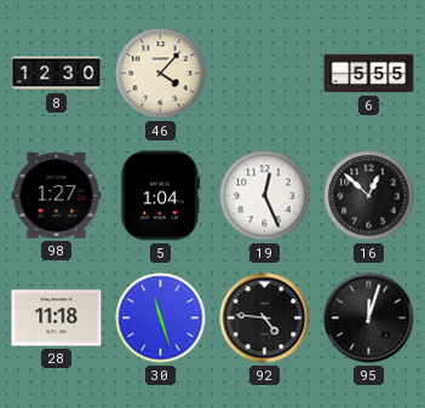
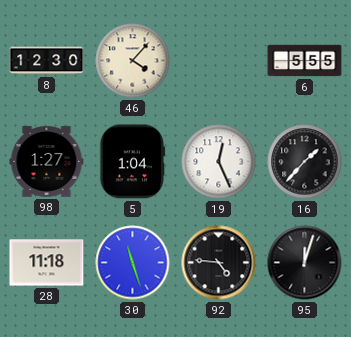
16: 12:52 -> 1:37 (305, 162)
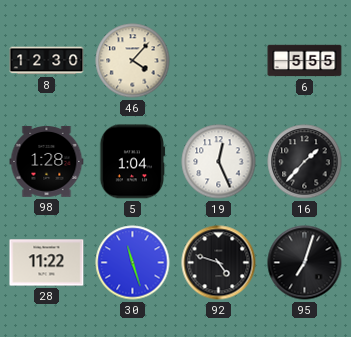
98: 1:27 -> 1:28 (47, 162)
28: 11:18 -> 11:22 (47, 263)
92: 4:46 -> 4:48 (219, 263)
95: 12:03 -> 7:03 (305, 263)
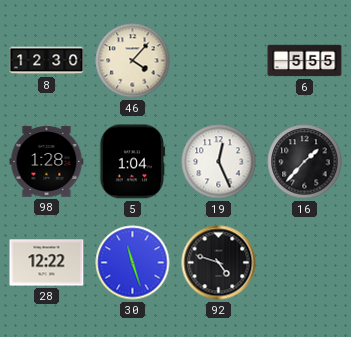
28: 11:22 -> 12:22 (47, 263)
95: 7:03 -> none (305, 263)
